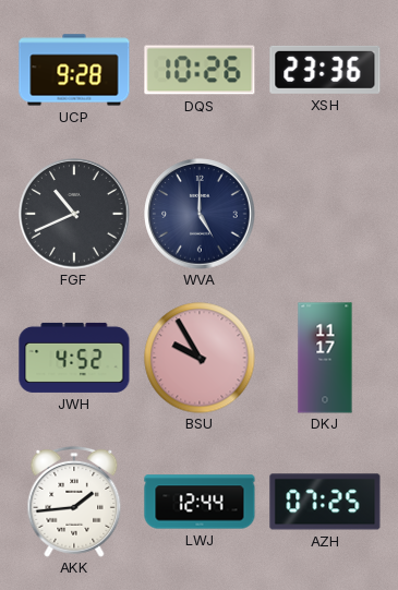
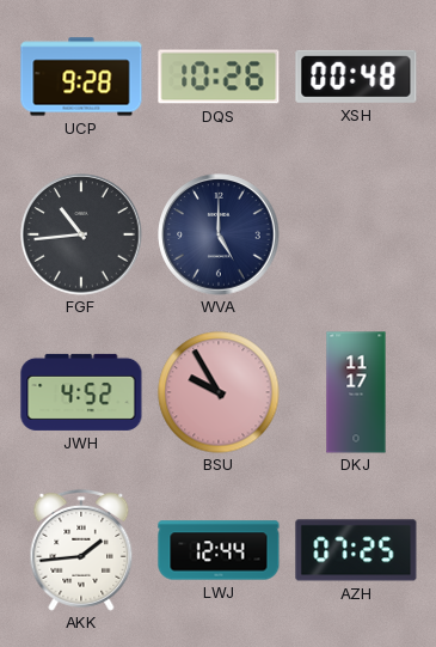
XSH: 23:36 -> 00:48 (356, 77)
FGF: 10:41 -> 10:44 (81, 234)
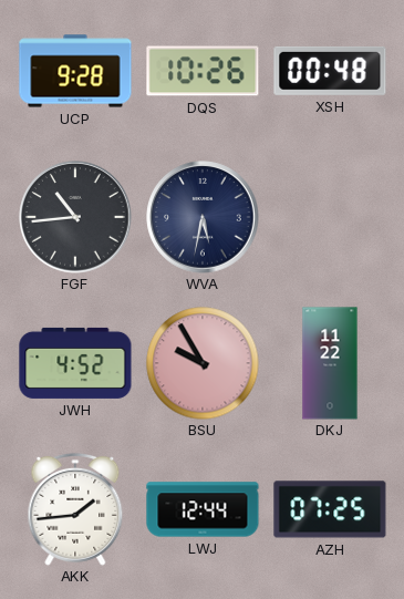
WVA: 5:00 -> 5:32 (203, 217)
DKJ: 11:17 -> 11:22 (330, 363)
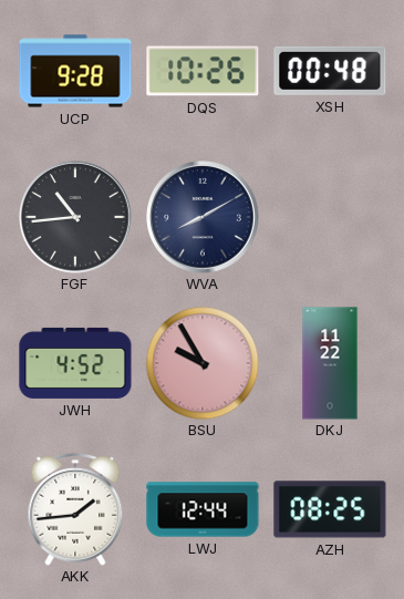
WVA: 5:32 -> 8:10 (203, 217)
AZH: 07:25 -> 08:25 (330, 509)
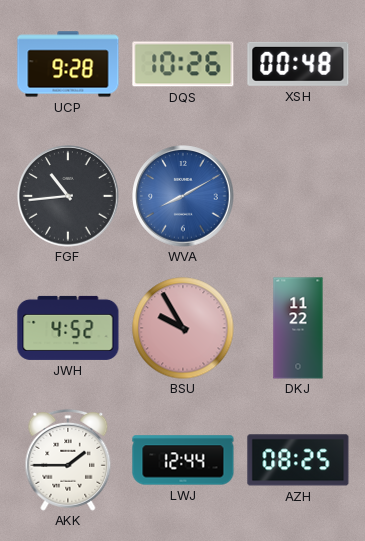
WVA dial: navy -> blue (183, 196)
AKK: 1:44 -> 1:45 (68, 460)
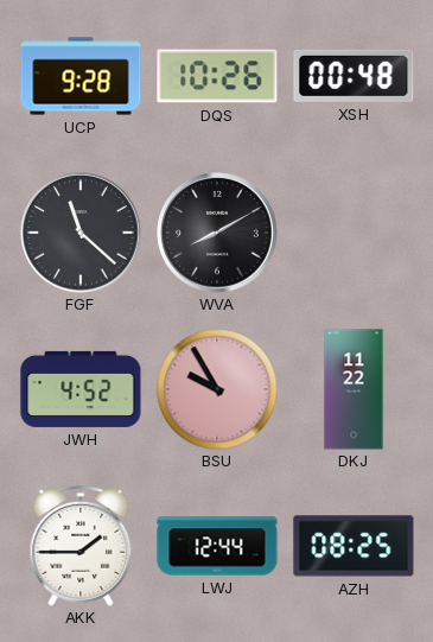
FGF: 10:44 -> 11:22 (81, 233)
WVA dial: blue -> black (217, 233)
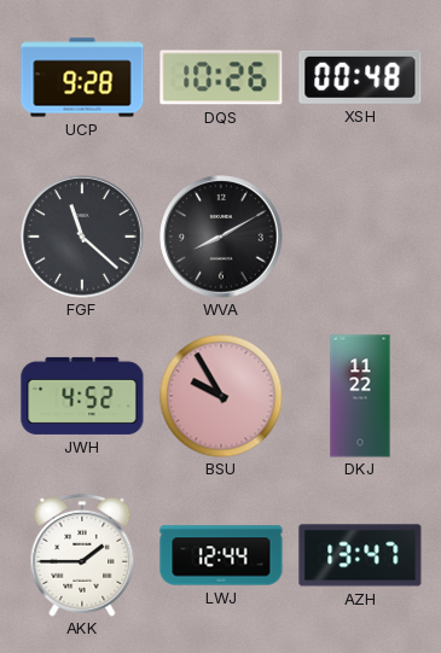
AZH: 08:25 -> 13:47 (360, 555)
